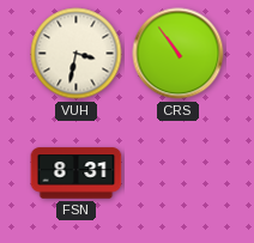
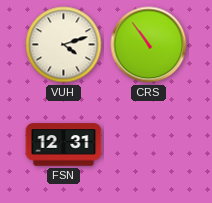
VUH: 3:32 -> 4:12 (64, 45)
FSN: 8:31 -> 12:31 (64, 145)
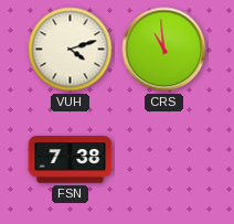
CRS: 10:54 -> 10:59 (164, 50)
FSN: 12:31 -> 7:38 (71, 160)
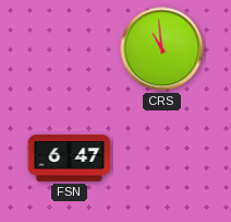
VUH: 4:12 -> none (71, 50)
FSN: 7:38 -> 6:47 (70, 159)
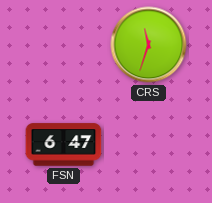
CRS: 10:59 -> 11:33 (149, 45)
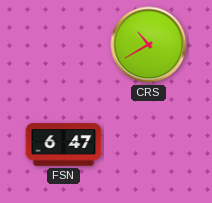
CRS: 11:33 -> 10:40 (149, 45)
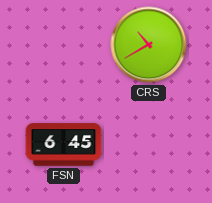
FSN: 6:47 -> 6:45 (64, 145)
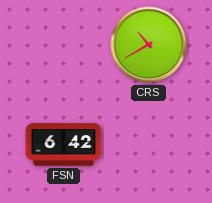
FSN: 6:45 -> 6:42 (64, 145)
